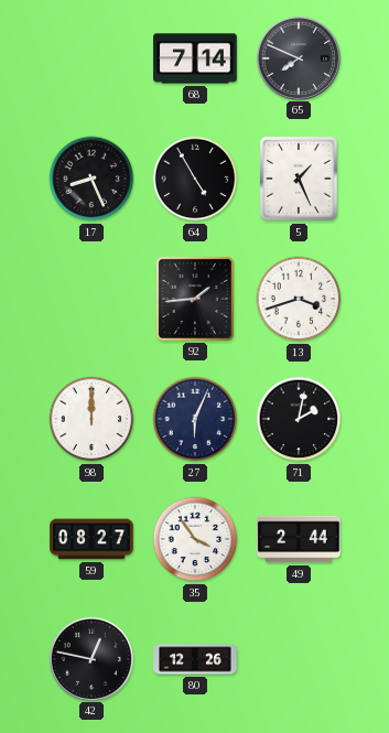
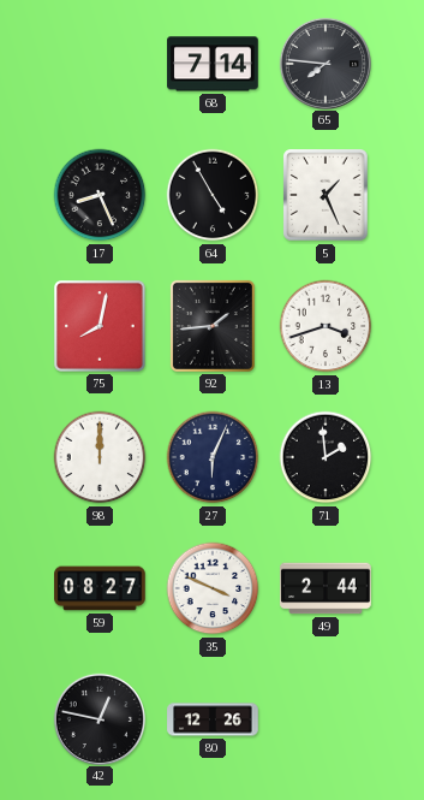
65: 7:49 -> 7:46 (324, 63)
75: none -> 8:02 (100, 326)
71: 2:02 -> 1:59 (326, 457)
35: 3:54 -> 3:49 (213, 588)
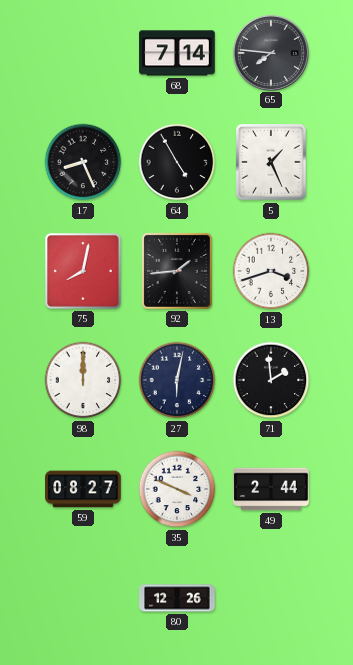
27: 6:04 -> 6:02 (177, 380)
42: 12:47 -> none (98, 718)
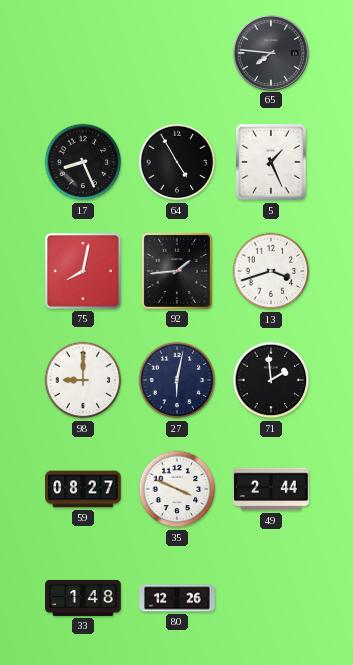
68: 7:14 -> none (177, 53)
98: 12:00 -> 9:00 (83, 380)
33: none -> 1:48 (83, 598)
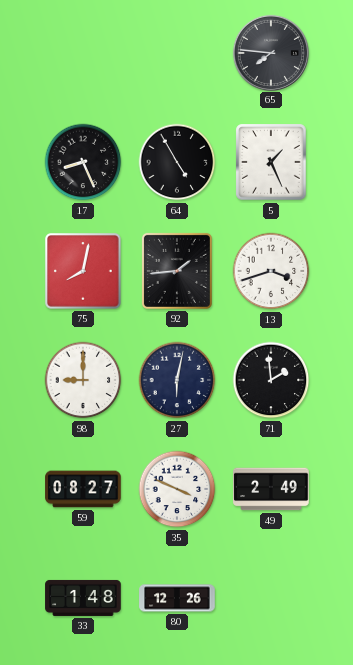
49: 2:44 -> 2:49 (271, 489)
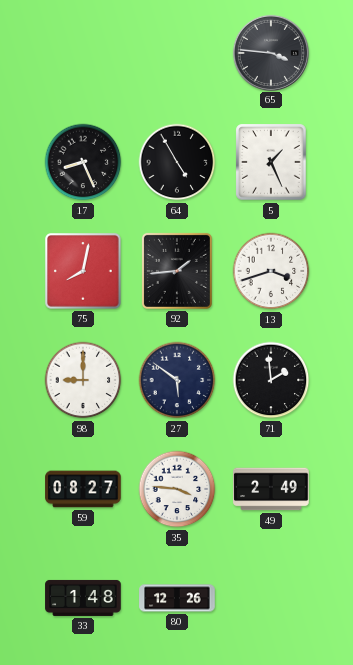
65: 7:46 -> 3:46 (270, 52)
27: 6:02 -> 5:51 (177, 380)
35: 3:49 -> 3:46 (177, 489)
